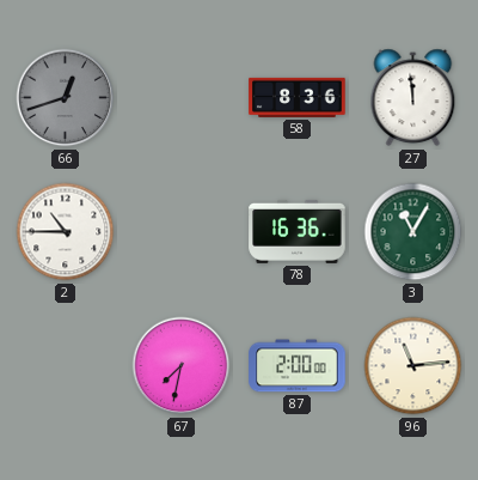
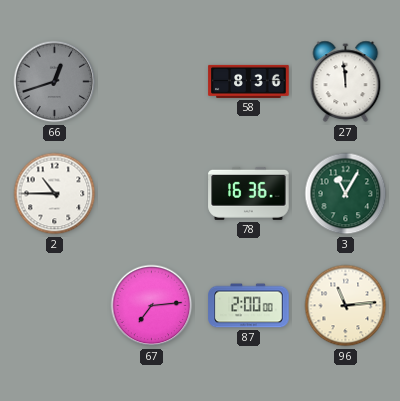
67: 7:32 -> 7:14 (152, 306)
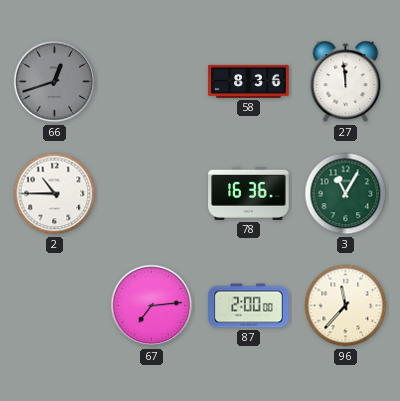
96: 11:14 -> 11:37 (346, 306)
